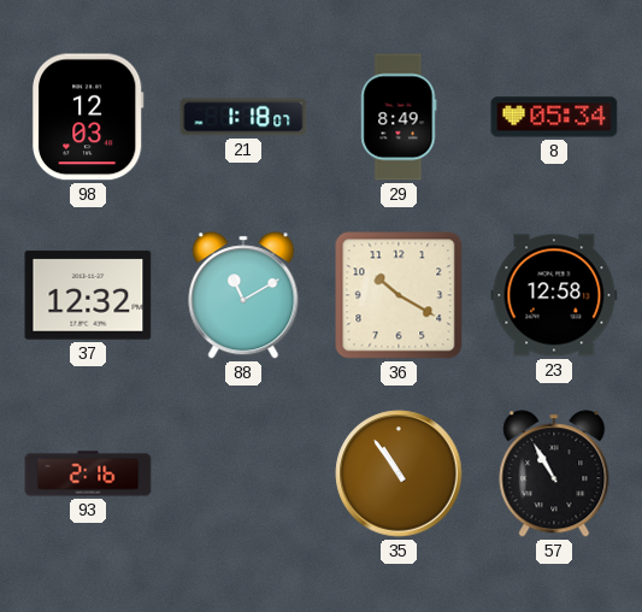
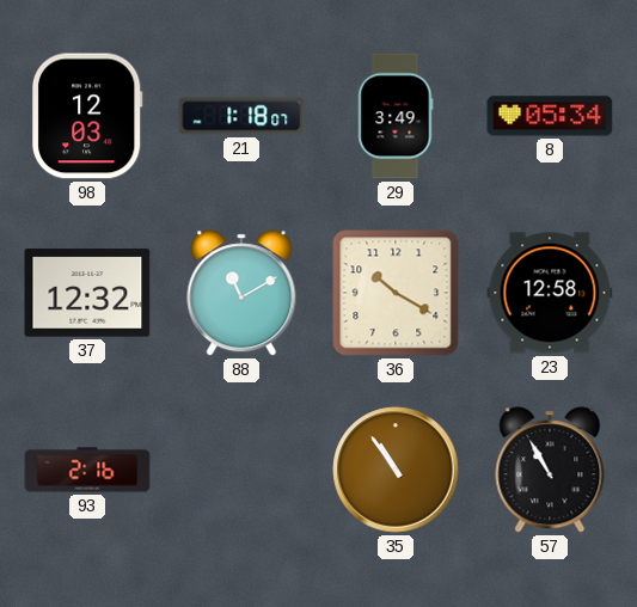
29: 8:49 -> 3:49 (396, 116)
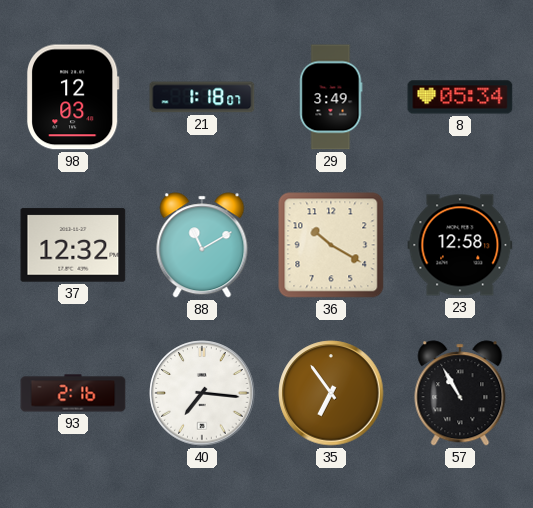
40: none -> 7:16 (202, 393)
35: 10:54 -> 6:54 (331, 393)
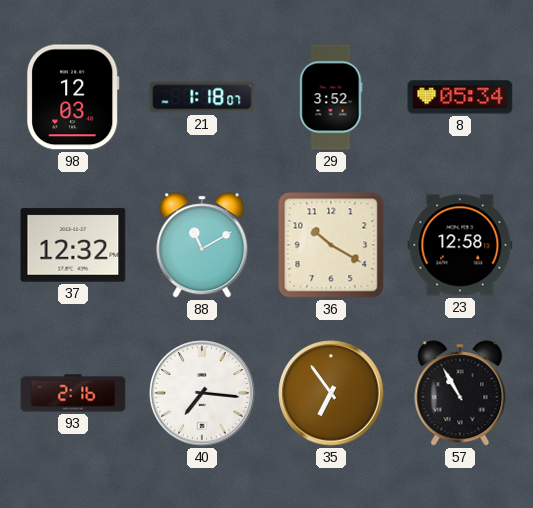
29: 3:49 -> 3:52 (331, 97)
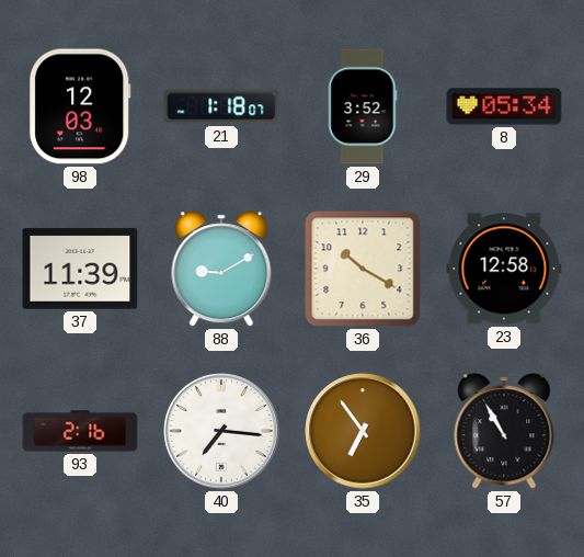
37: 12:32 -> 11:39 (80, 269)
88: 11:10 -> 9:10 (221, 269)
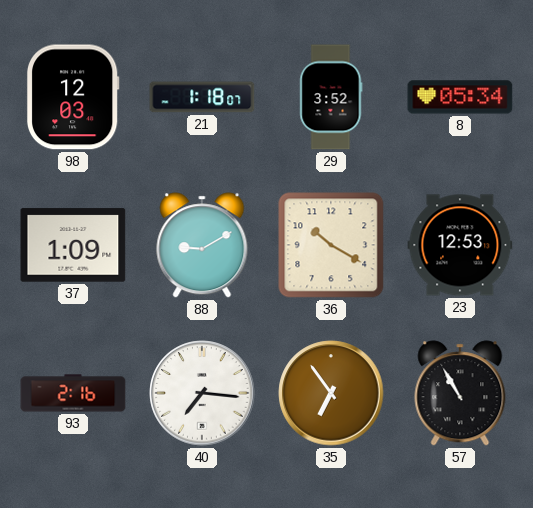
37: 11:39 -> 1:09 (73, 245)
23: 12:58 -> 12:53 (460, 245)
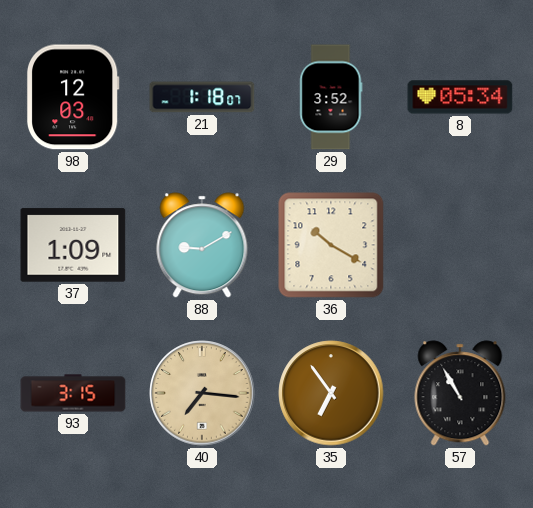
23: 12:53 -> none (460, 245)
93: 2:16 -> 3:15 (73, 393)
40 dial: white -> champagne (202, 393)
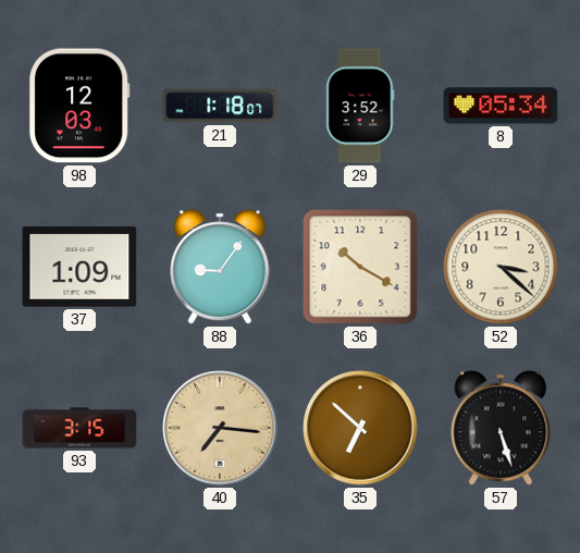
88: 9:10 -> 9:06 (220, 267)
52: none -> 3:22 (501, 267)
35: 6:54 -> 6:52 (360, 428)
57: 10:55 -> 5:27 (501, 428)
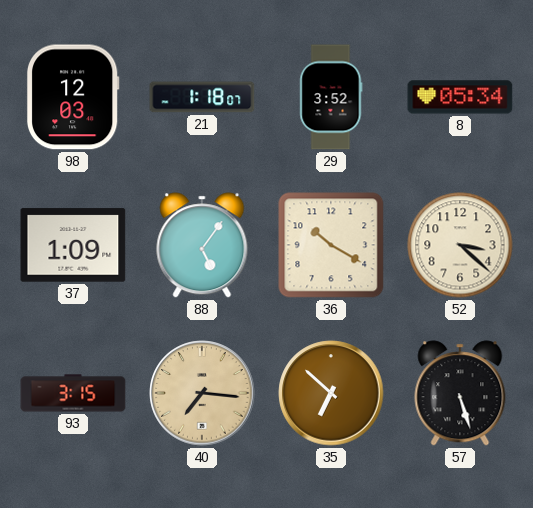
88: 9:06 -> 5:06 (202, 245)
